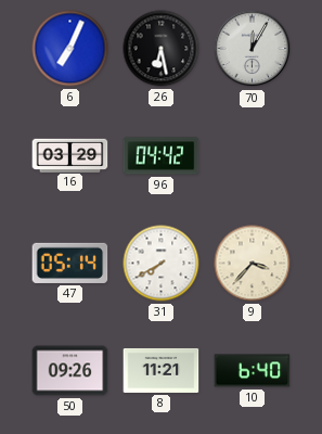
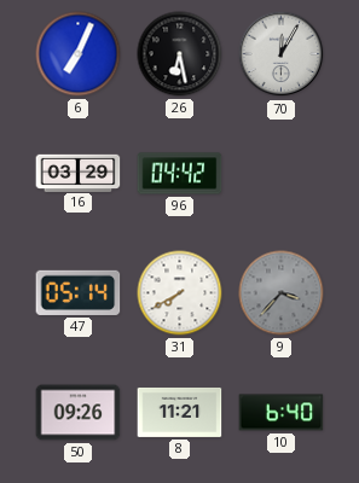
9 dial: cream -> grey (282, 293)
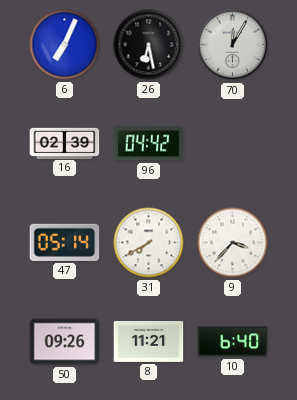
16: 03:29 -> 02:39 (65, 143)
9 dial: grey -> white (233, 243)
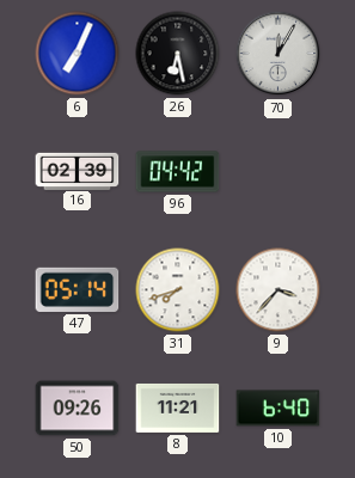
31: 7:40 -> 7:42 (178, 290)
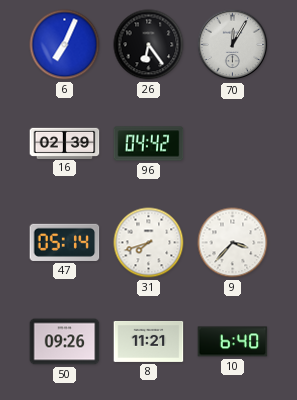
26: 6:28 -> 6:24 (149, 45)
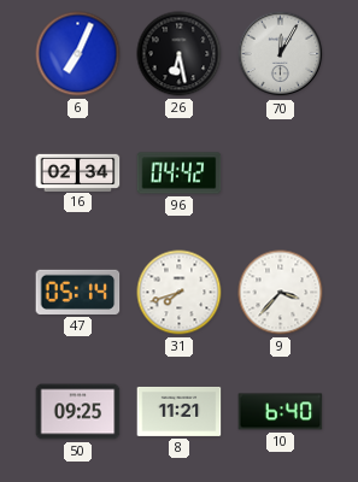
26: 6:24 -> 6:28 (180, 54)
16: 02:39 -> 02:34 (78, 172)
50: 09:26 -> 09:25 (78, 412)
